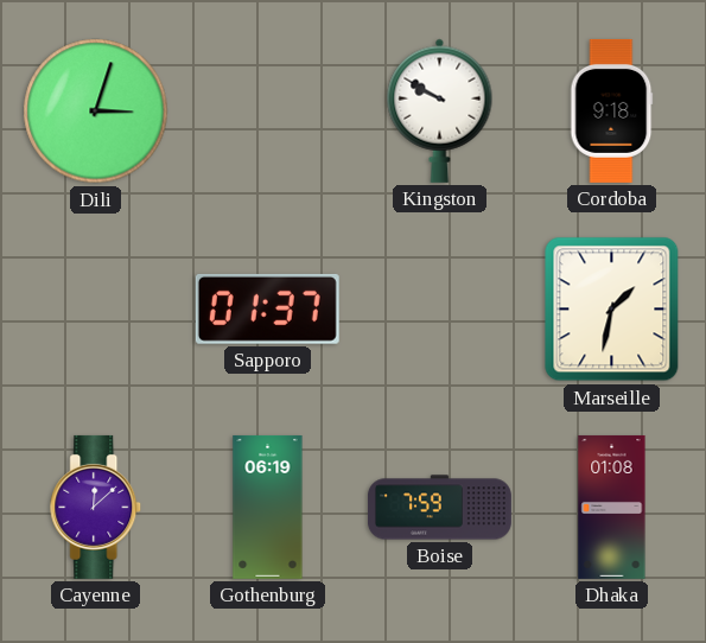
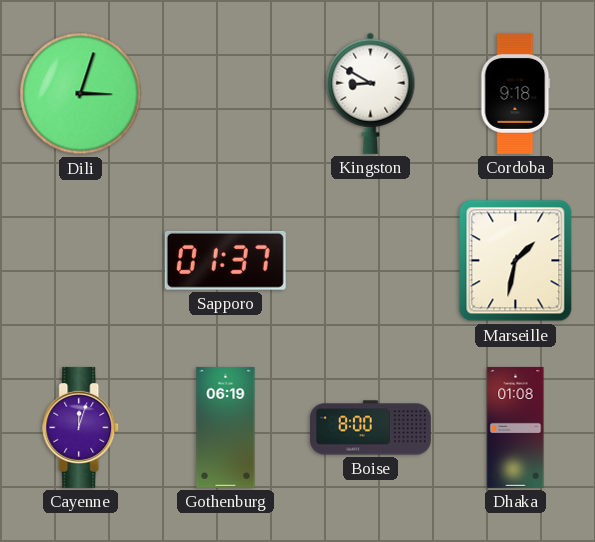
Kingston: 9:50 -> 8:50 (371, 93)
Cayenne: 12:08 -> 12:03 (81, 427)
Boise: 7:59 -> 8:00 (370, 428)
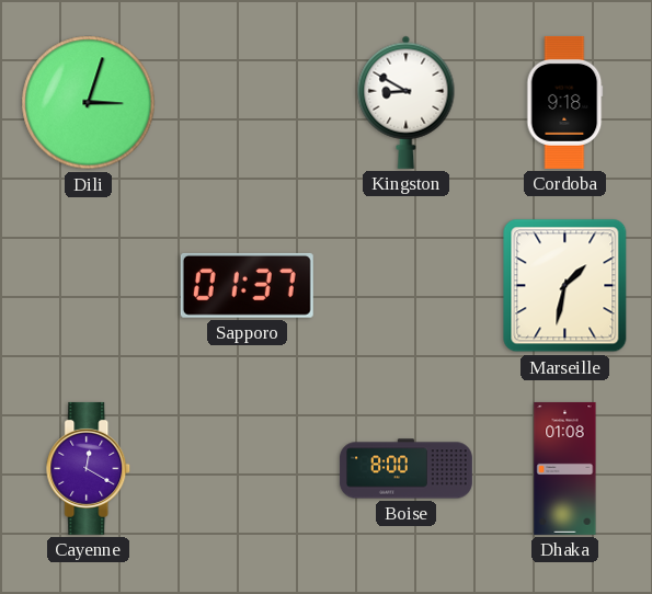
Cayenne: 12:03 -> 12:20 (89, 468)
Gothenburg: 06:19 -> none (226, 427)
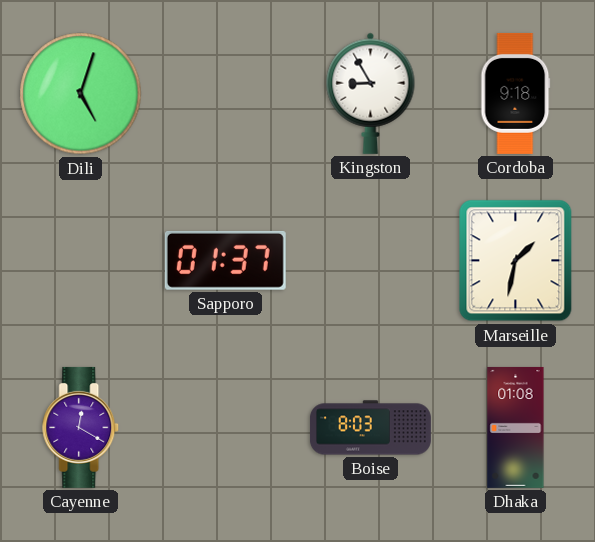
Dili: 3:03 -> 5:03 (81, 94)
Kingston: 8:50 -> 8:55 (371, 93)
Boise: 8:00 -> 8:03 (370, 428)
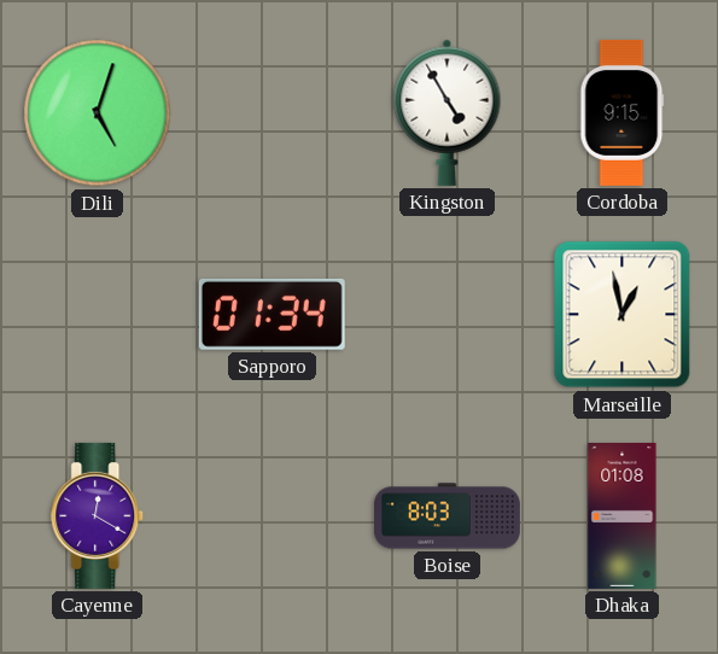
Kingston: 8:55 -> 4:55 (448, 112)
Cordoba: 9:18 -> 9:15 (623, 112)
Sapporo: 01:37 -> 01:34 (272, 314)
Marseille: 1:32 -> 12:58 (623, 315)
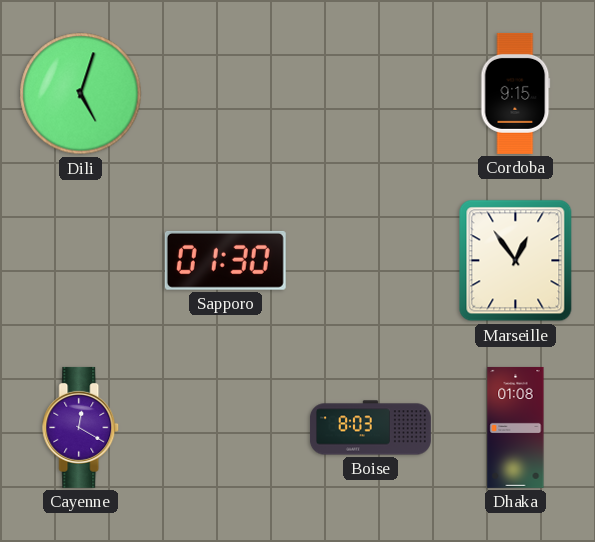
Kingston: 4:55 -> none (448, 112)
Sapporo: 01:34 -> 01:30 (225, 260)
Marseille: 12:58 -> 12:54 (516, 261)
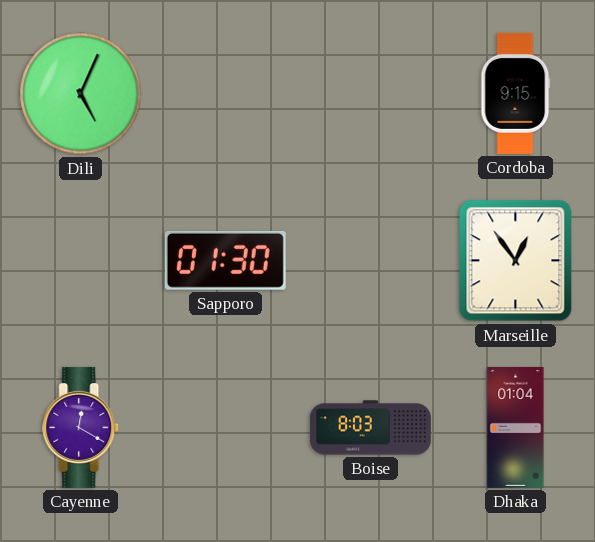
Dili: 5:03 -> 5:04 (81, 94)
Dhaka: 01:08 -> 01:04 (516, 427)
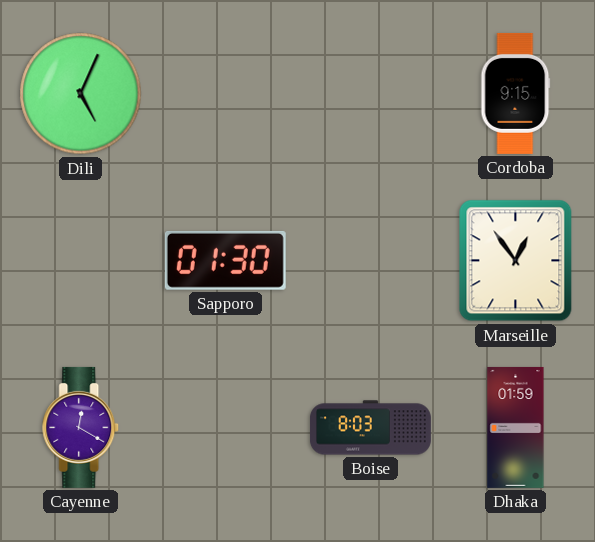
Dhaka: 01:04 -> 01:59 (516, 427)
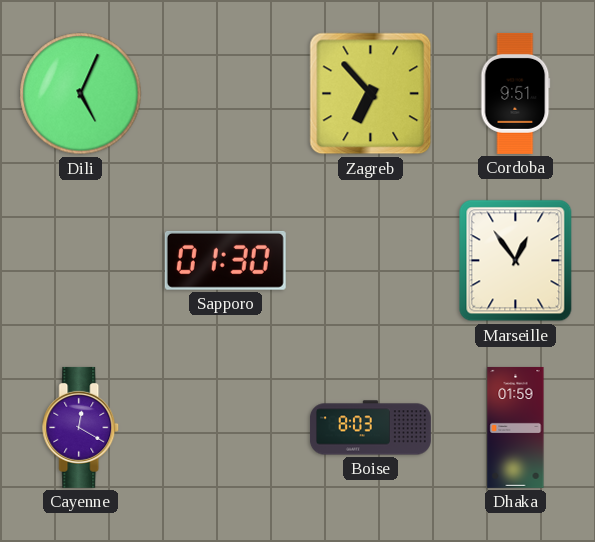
Zagreb: none -> 6:53 (371, 94)
Cordoba: 9:15 -> 9:51 (516, 93)
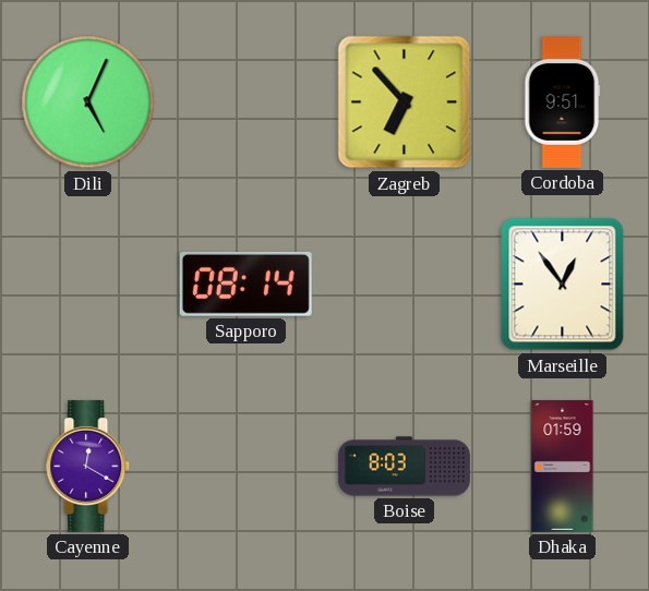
Sapporo: 01:30 -> 08:14 (245, 284)
